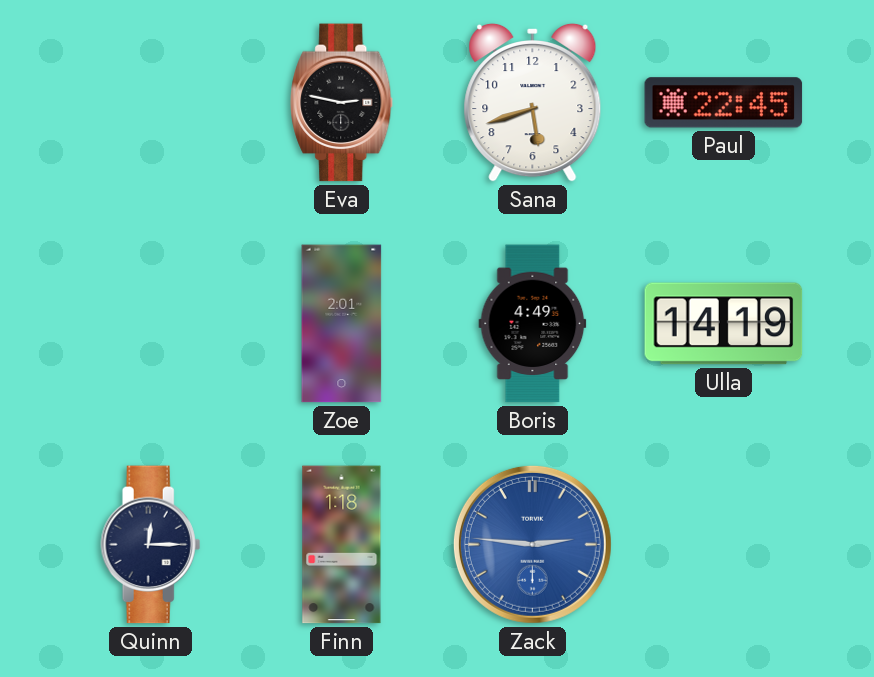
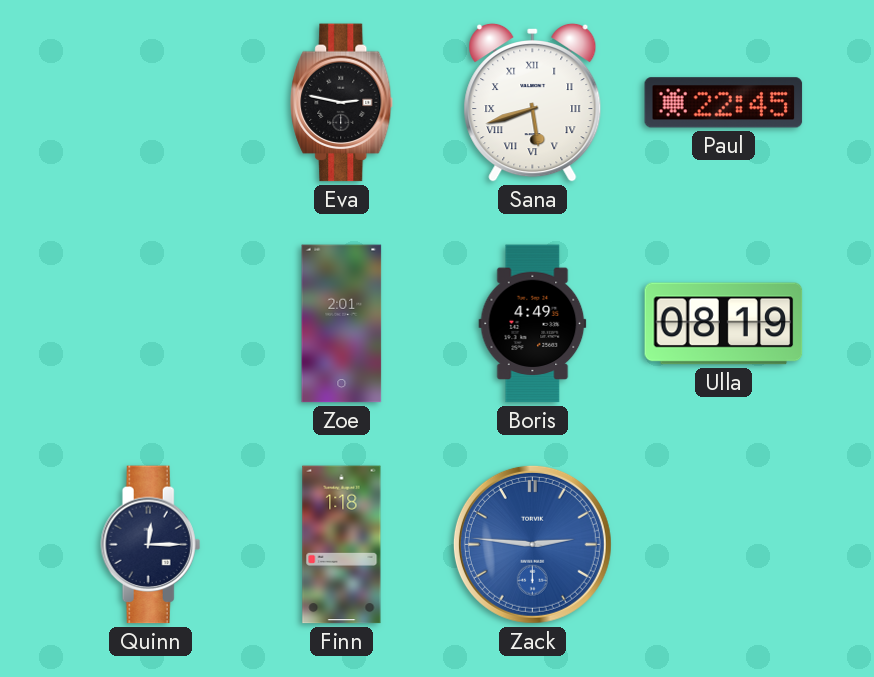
Sana numerals: Arabic -> Roman (533, 102)
Ulla: 14:19 -> 08:19 (724, 324)
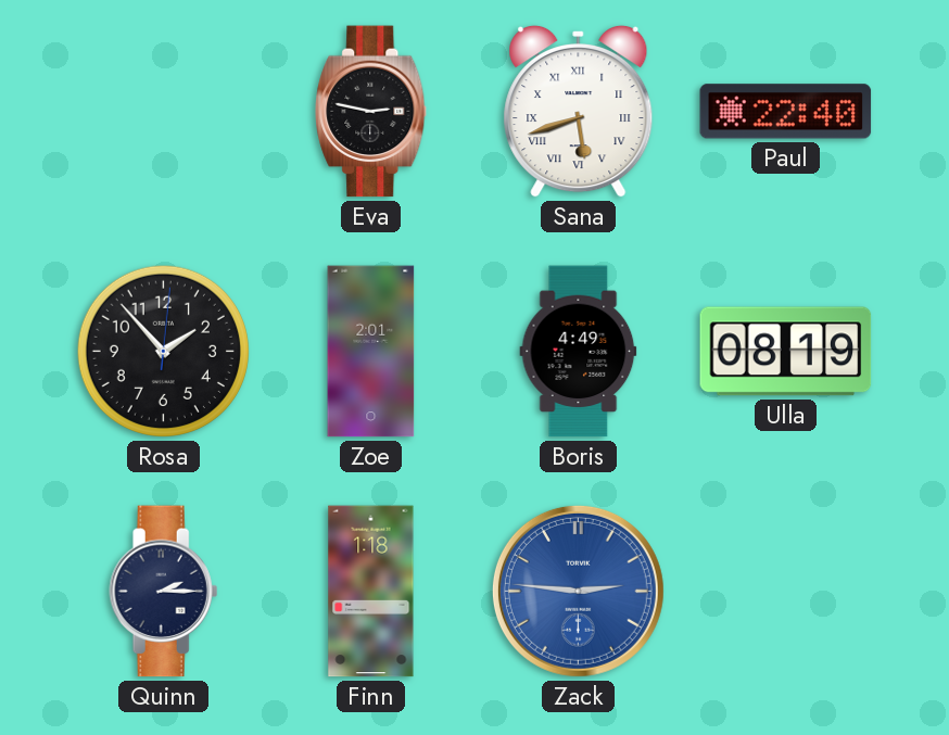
Paul: 22:45 -> 22:40 (786, 112)
Rosa: none -> 1:53 (163, 351)
Quinn: 12:15 -> 2:15 (164, 592)
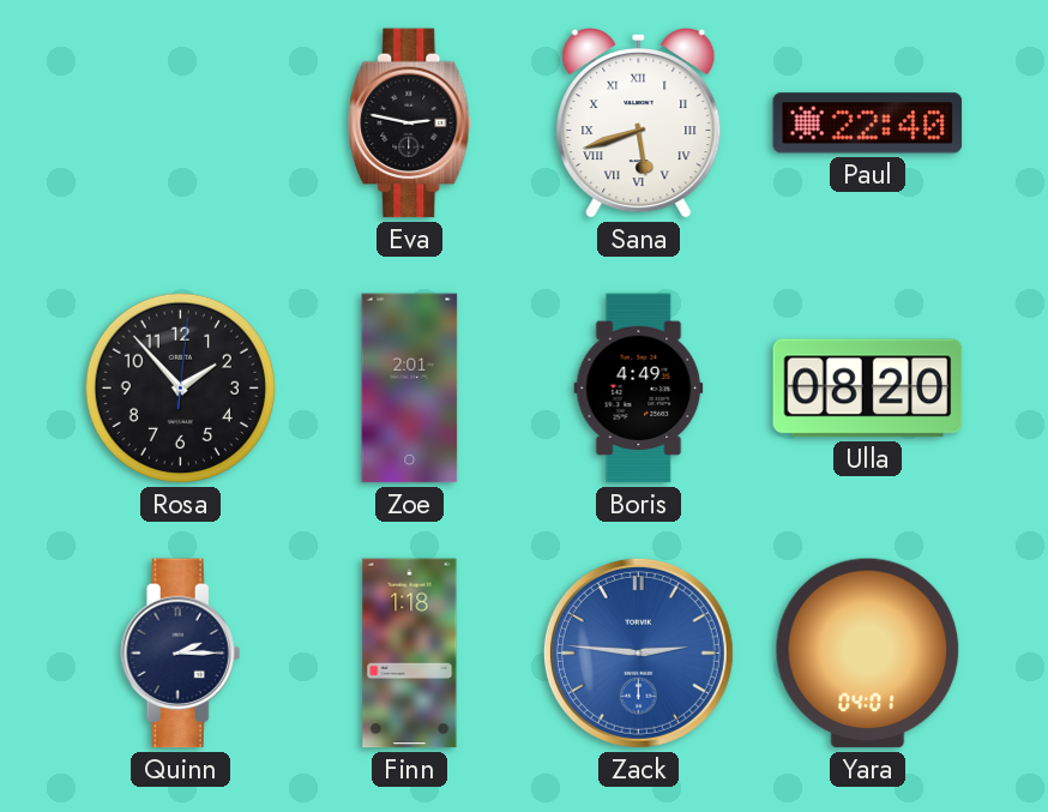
Ulla: 08:19 -> 08:20 (868, 389)
Yara: none -> 04:01 (868, 654)
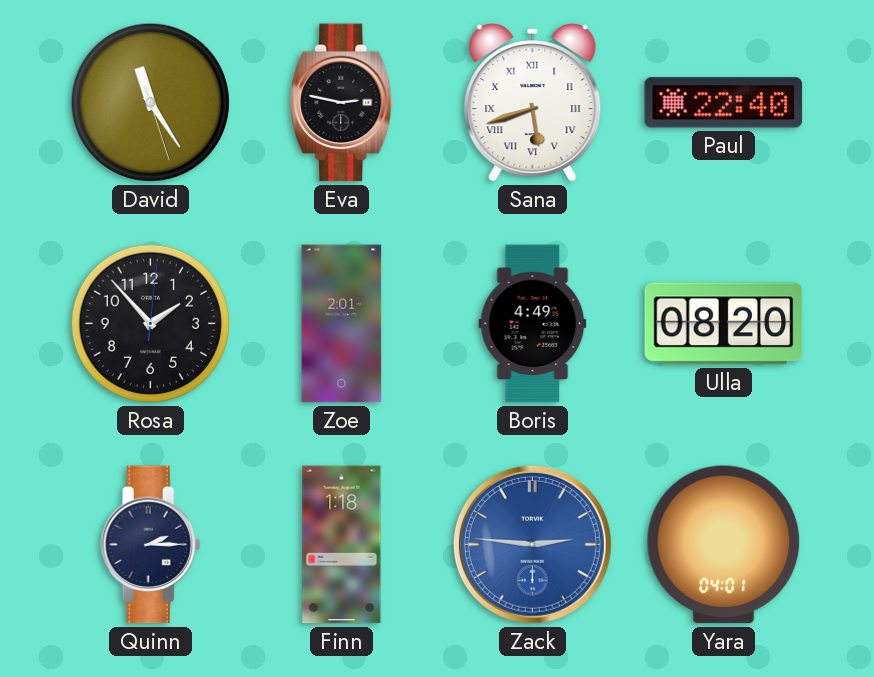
David: none -> 11:24 (150, 102)
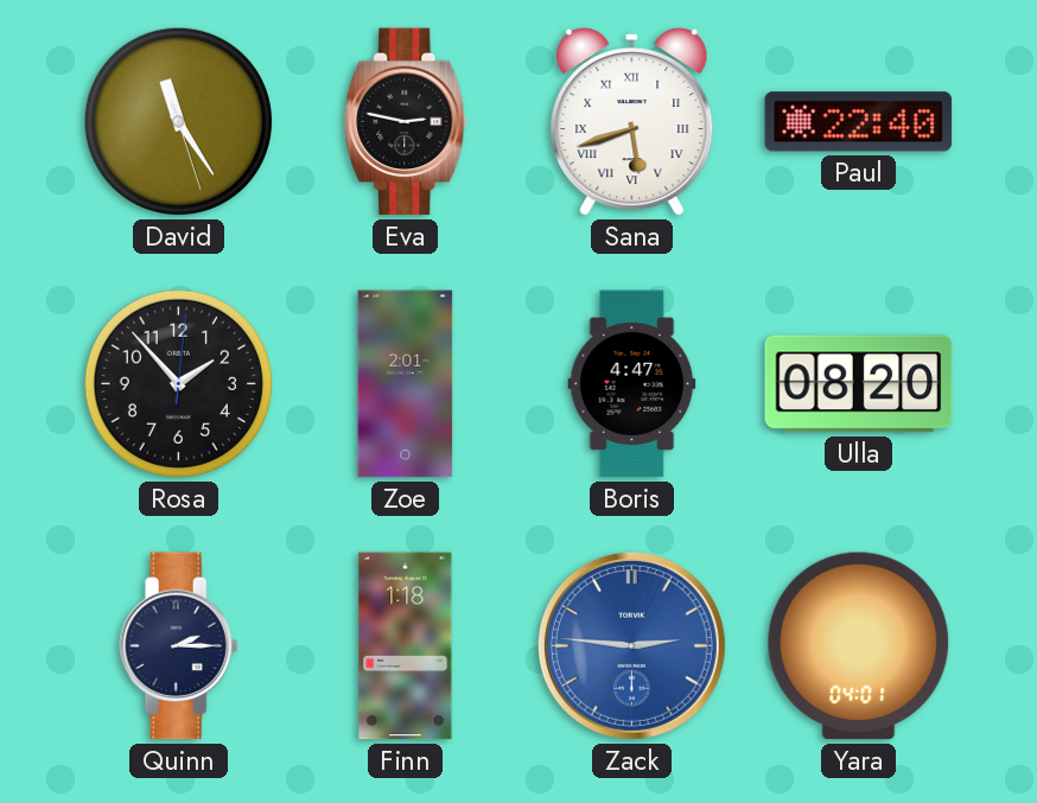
Boris: 4:49 -> 4:47 (632, 384)
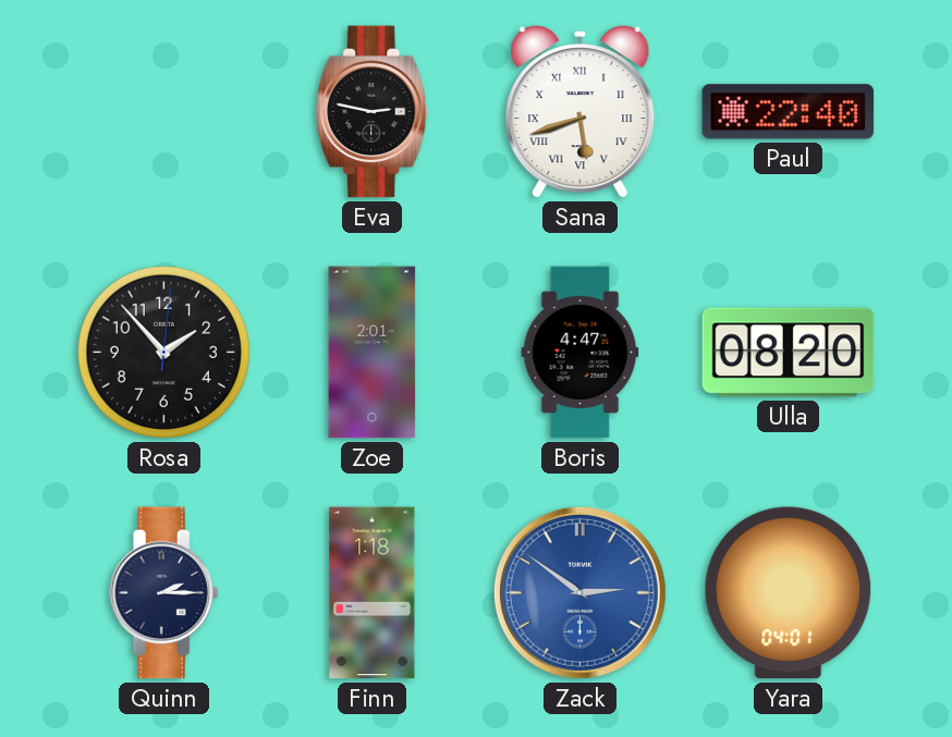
David: 11:24 -> none (178, 121)
Zack: 2:46 -> 2:51 (579, 592)
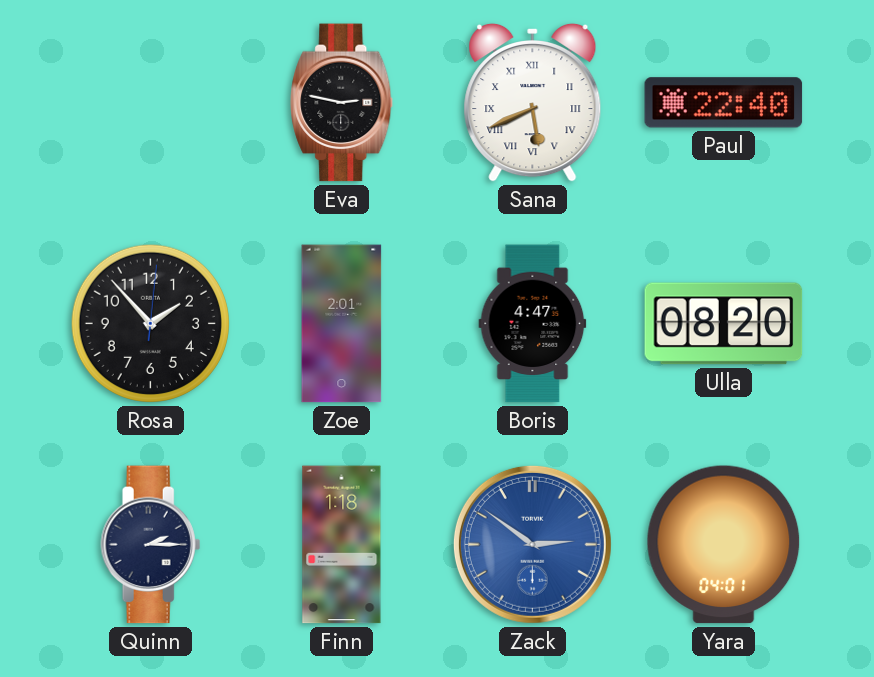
Sana: 5:42 -> 5:41 (533, 102)
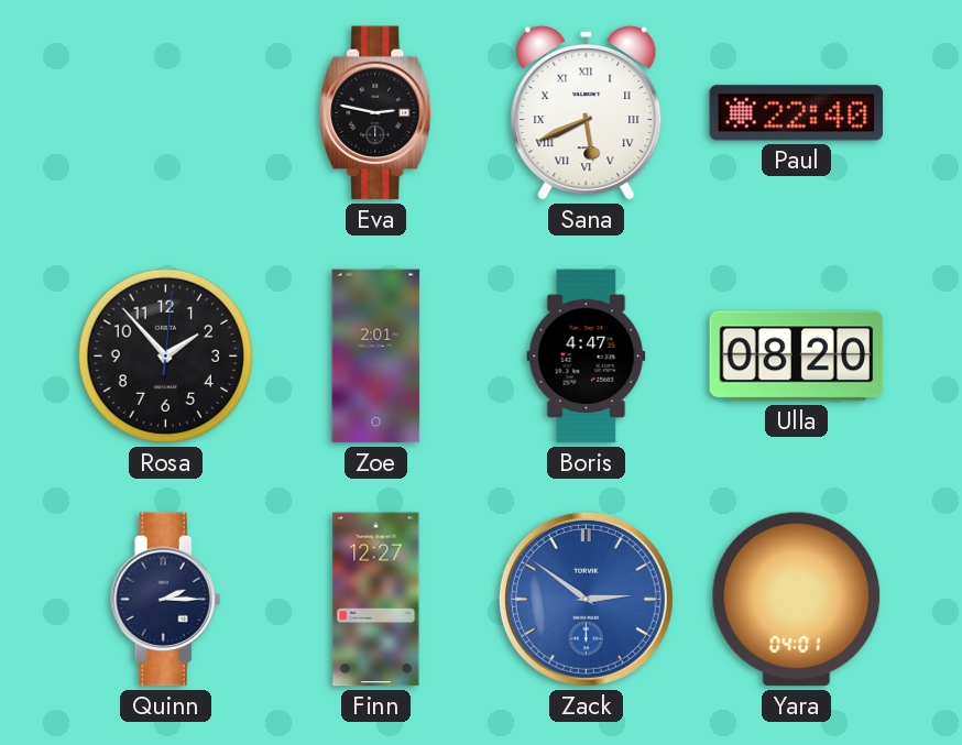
Finn: 1:18 -> 12:27 (376, 600)
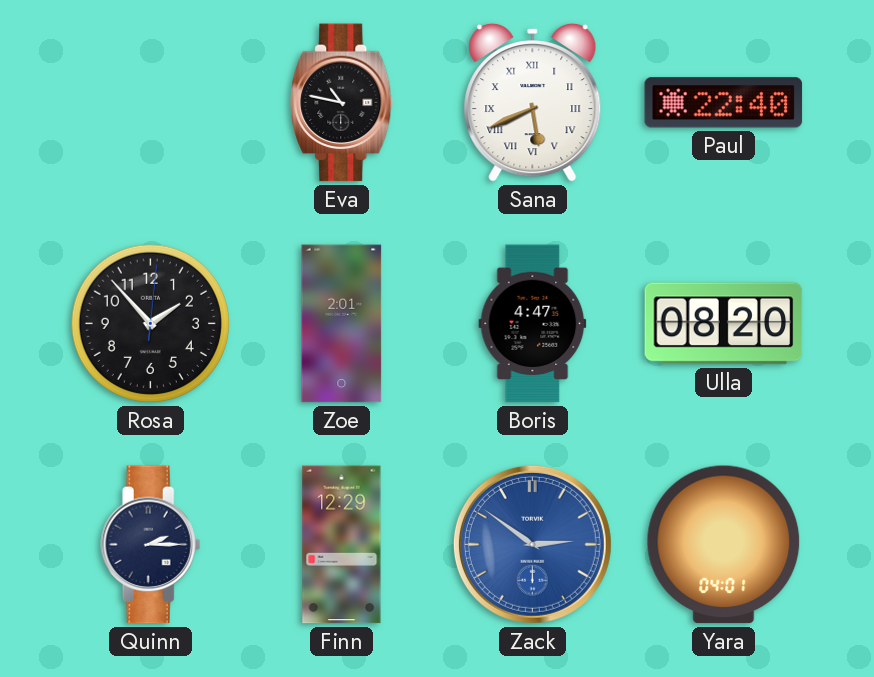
Eva: 2:47 -> 10:47 (342, 103)
Finn: 12:27 -> 12:29 (342, 545)
